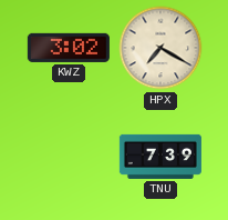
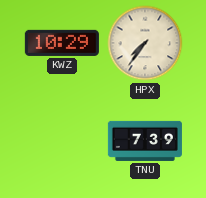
KWZ: 3:02 -> 10:29 (62, 43)
HPX: 7:20 -> 7:36 (145, 43)
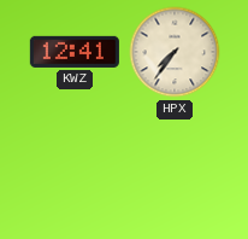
KWZ: 10:29 -> 12:41 (75, 52)
TNU: 7:39 -> none (145, 141)
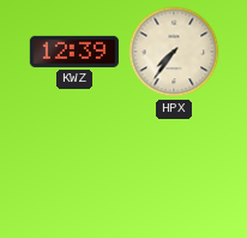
KWZ: 12:41 -> 12:39 (74, 52)
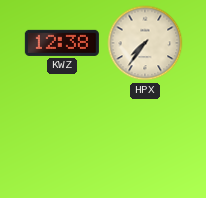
KWZ: 12:39 -> 12:38 (62, 43)
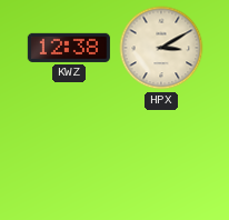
HPX: 7:36 -> 3:10 (161, 48)
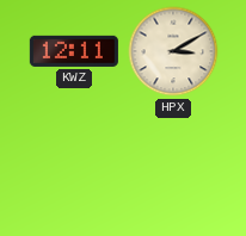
KWZ: 12:38 -> 12:11 (74, 51)
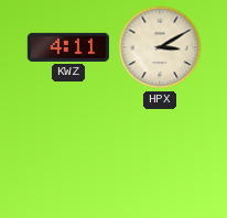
KWZ: 12:11 -> 4:11 (68, 47)
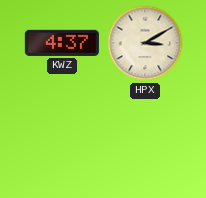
KWZ: 4:11 -> 4:37 (62, 43)
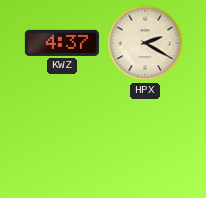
HPX: 3:10 -> 2:20 (145, 43)
